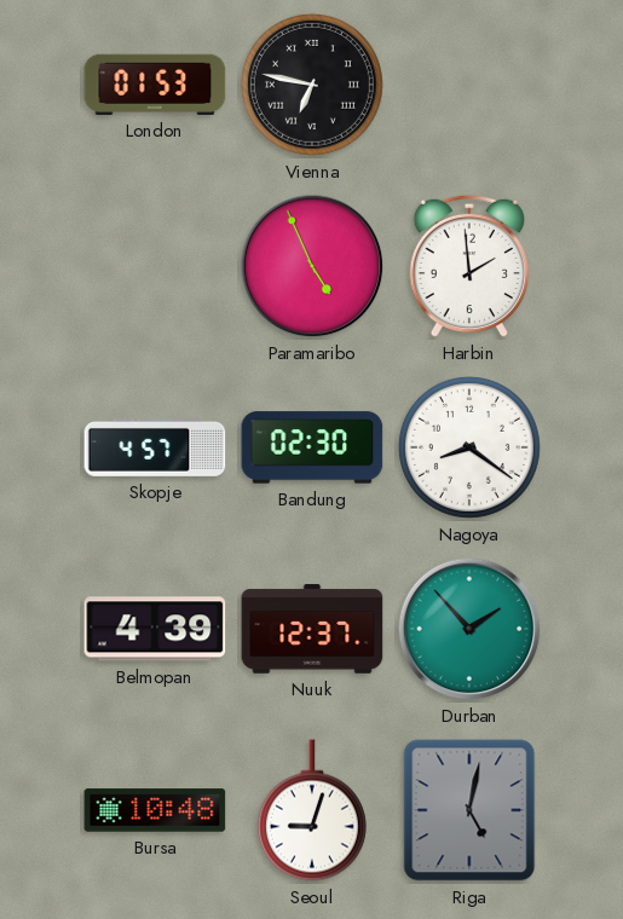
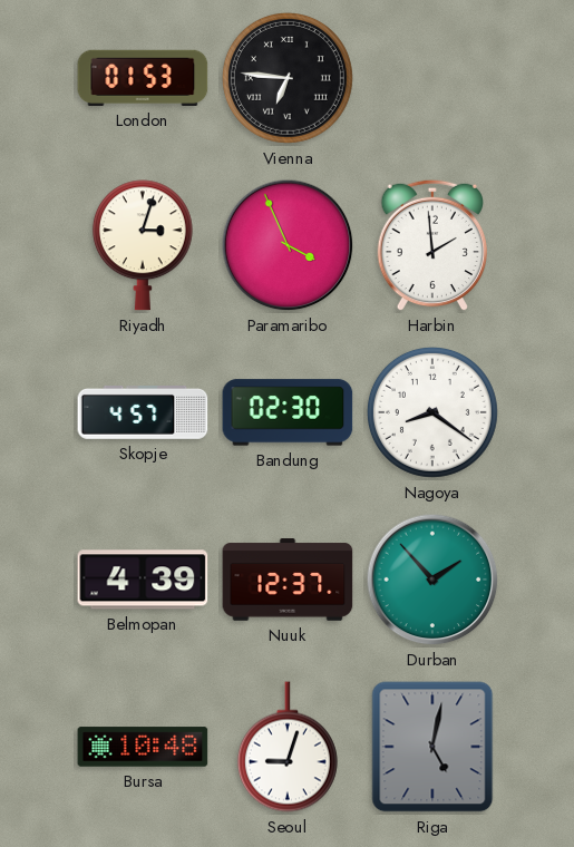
Vienna: 6:47 -> 6:46 (288, 78)
Riyadh: none -> 3:03 (143, 245)
Paramaribo: 4:56 -> 3:56 (288, 245)
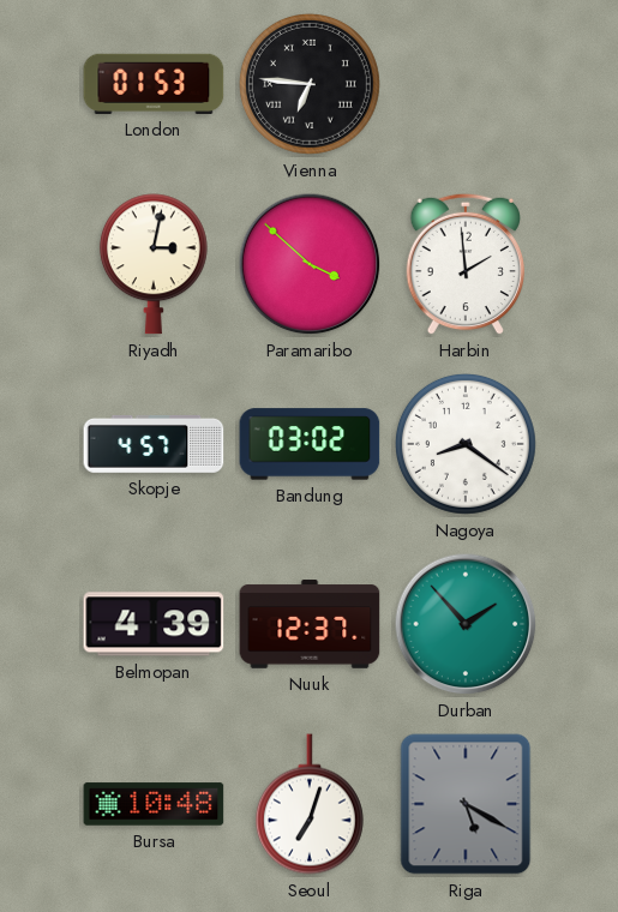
Riyadh: 3:03 -> 3:02 (154, 264)
Paramaribo: 3:56 -> 3:52 (310, 264)
Bandung: 02:30 -> 03:02 (310, 444)
Seoul: 9:03 -> 7:03 (310, 804)
Riga: 5:02 -> 5:20 (466, 804)
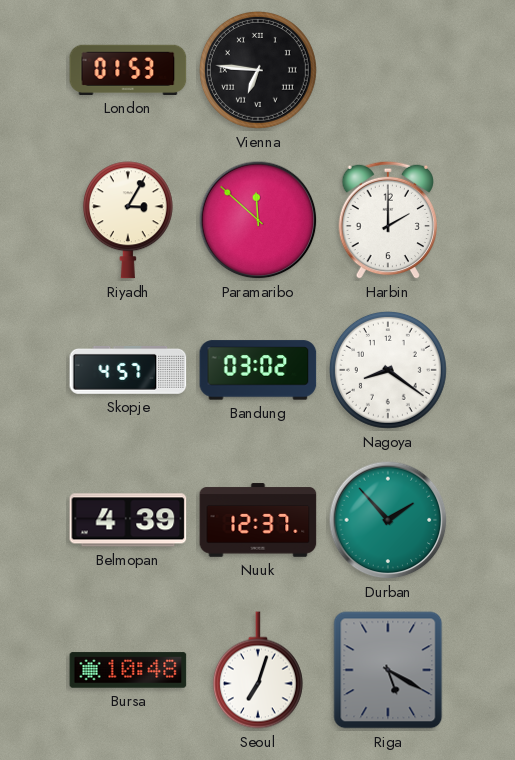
Riyadh: 3:02 -> 3:05 (128, 220)
Paramaribo: 3:52 -> 11:52 (258, 220)
Harbin: 1:59 -> 2:00 (388, 220)
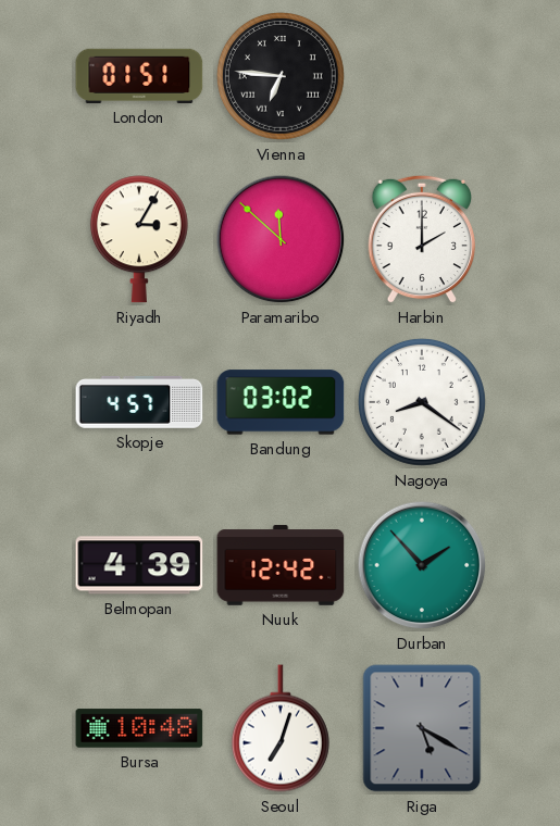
London: 01:53 -> 01:51 (139, 76)
Nuuk: 12:37 -> 12:42 (281, 565)
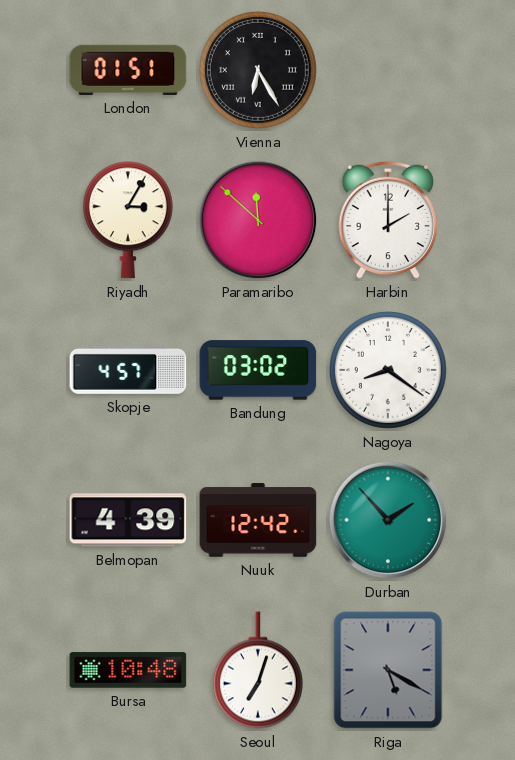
Vienna: 6:46 -> 6:25 (258, 70)
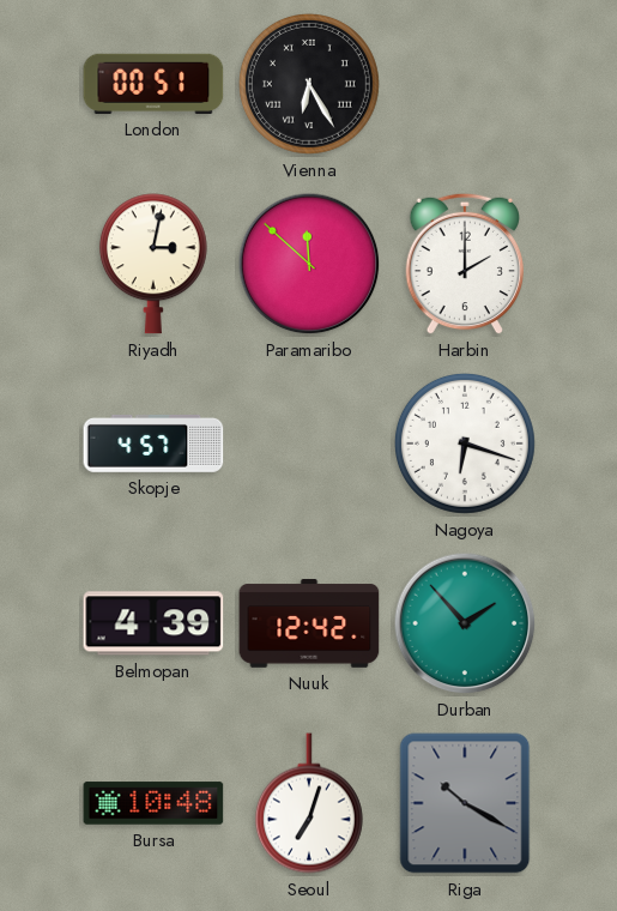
London: 01:51 -> 00:51 (153, 84)
Riyadh: 3:05 -> 3:02 (153, 264)
Bandung: 03:02 -> none (258, 370)
Nagoya: 8:21 -> 6:18 (465, 444)
Riga: 5:20 -> 10:20 (465, 803)
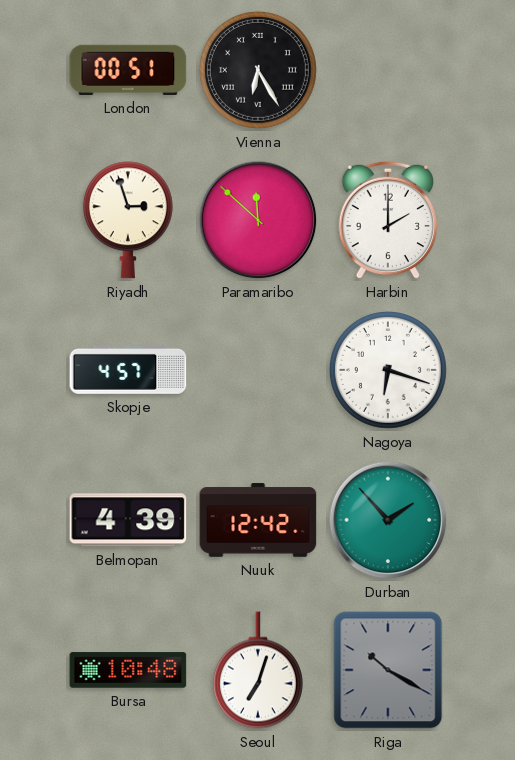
Riyadh: 3:02 -> 2:57 (128, 220)
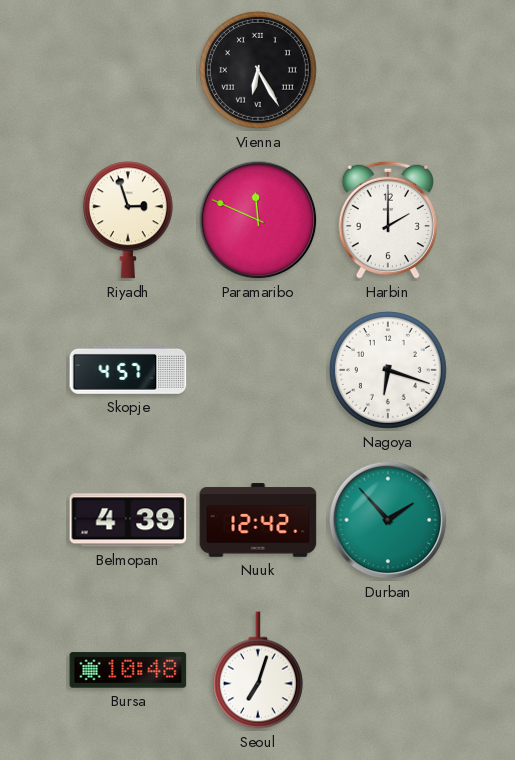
London: 00:51 -> none (128, 70)
Paramaribo: 11:52 -> 11:49 (258, 220)
Riga: 10:20 -> none (388, 670)
